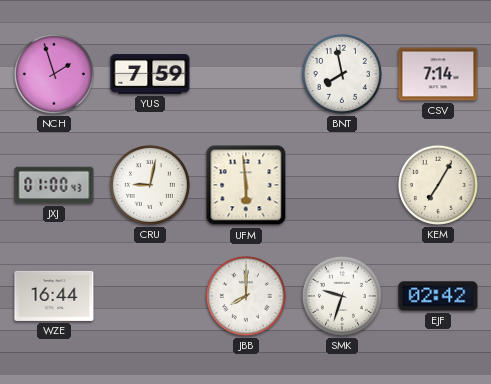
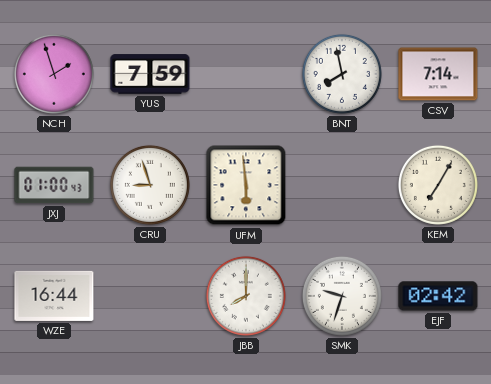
CRU: 9:02 -> 8:57 (150, 185)
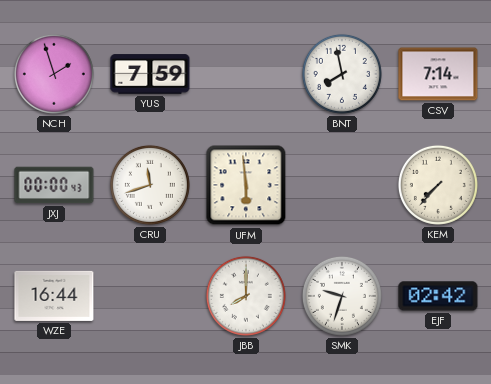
JXJ: 01:00 -> 00:00 (54, 185)
CRU: 8:57 -> 11:42 (150, 185)
KEM: 7:05 -> 7:37 (438, 185)
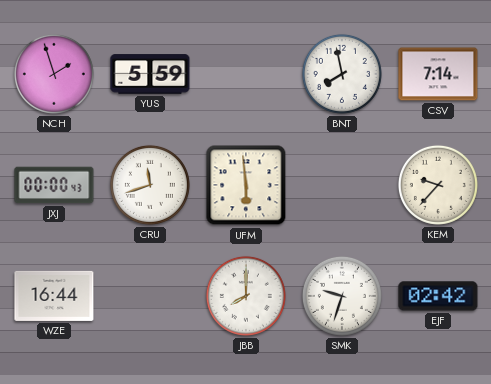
YUS: 7:59 -> 5:59 (150, 74)
KEM: 7:37 -> 9:37 (438, 185)
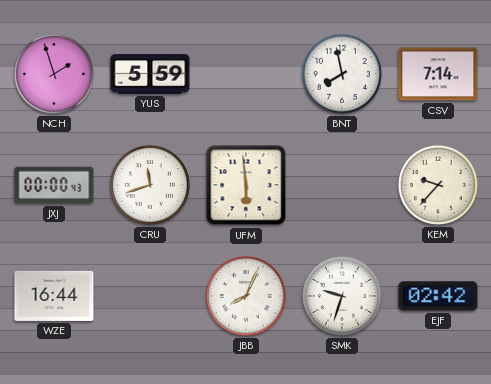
JBB: 8:00 -> 8:04 (246, 296)
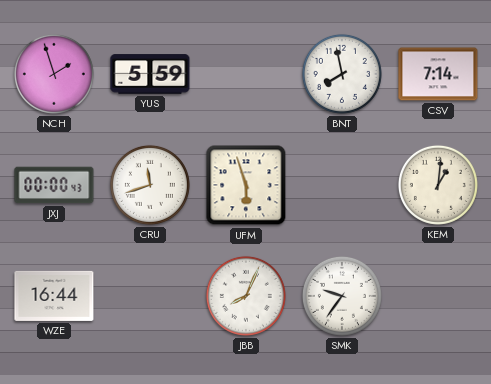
UFM: 5:59 -> 5:57 (246, 185)
KEM: 9:37 -> 1:01 (438, 185)
SMK: 9:33 -> 9:36 (342, 296)
EJF: 02:42 -> none (438, 296)
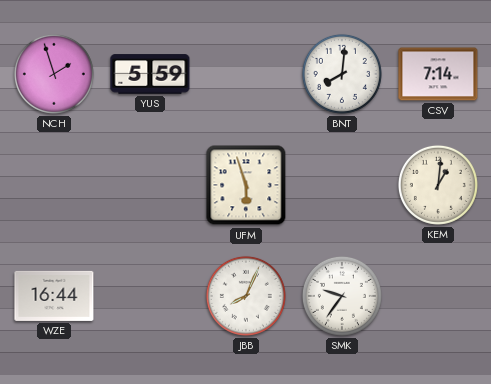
BNT: 7:58 -> 8:01 (342, 74)
JXJ: 00:00 -> none (54, 185)
CRU: 11:42 -> none (150, 185)
